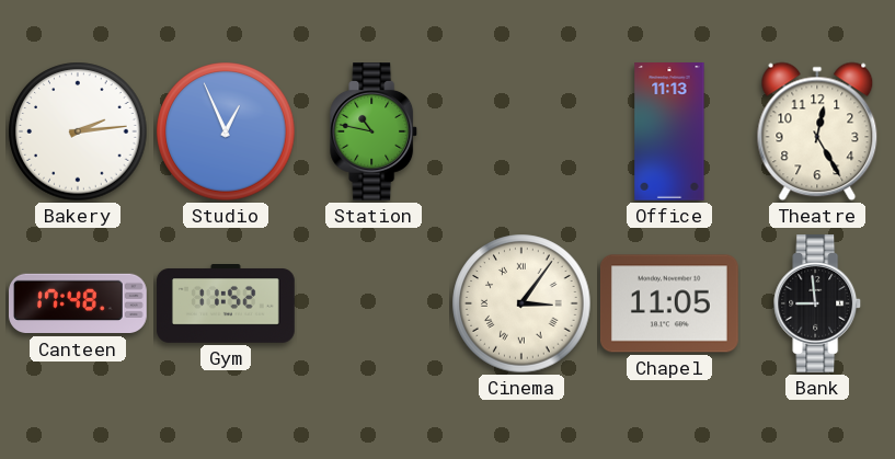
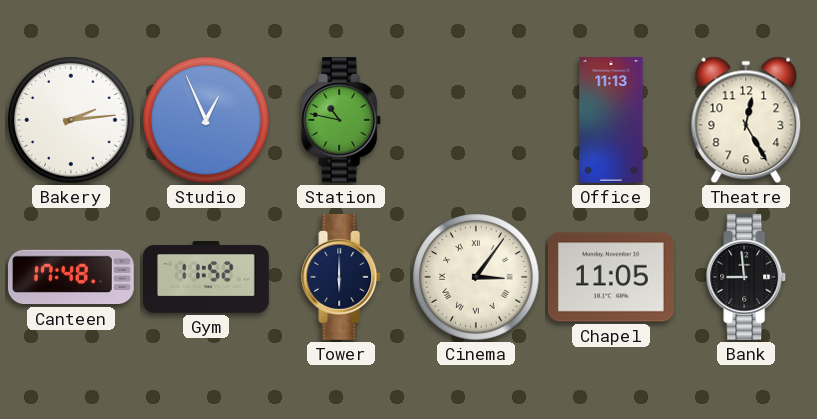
Tower: none -> 6:00 (342, 278)
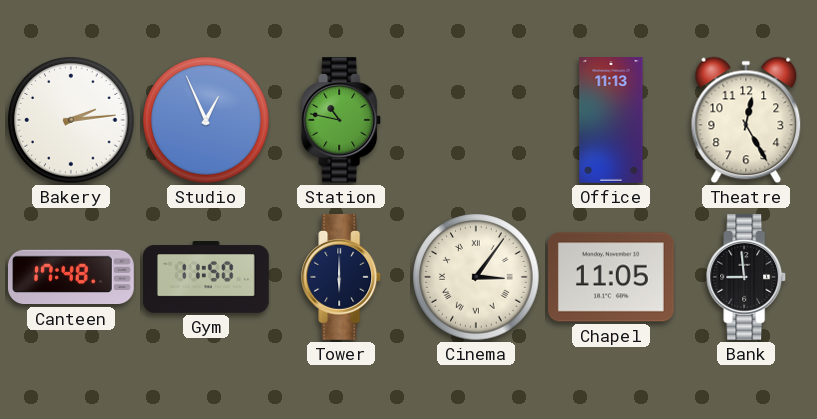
Gym: 11:52 -> 11:50 (207, 278)
